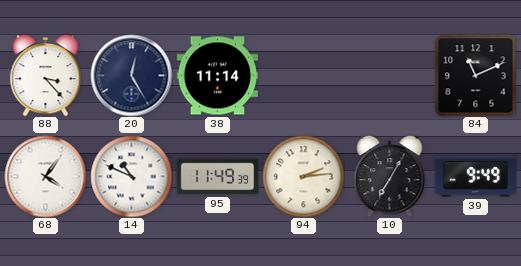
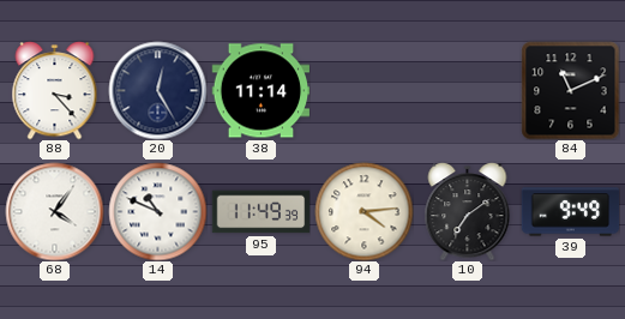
94: 2:14 -> 4:14 (363, 211)
10: 7:05 -> 7:09 (468, 211)
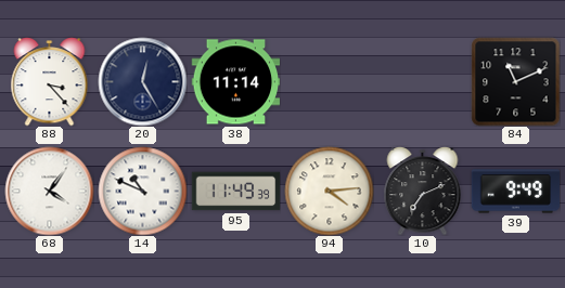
10: 7:09 -> 7:11 (423, 191)
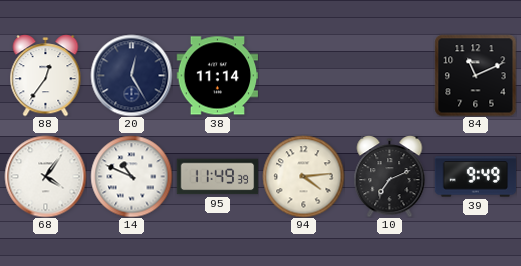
88: 3:23 -> 12:36 (46, 75)
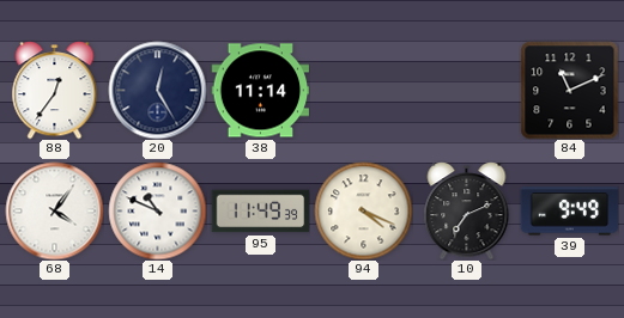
94: 4:14 -> 4:19 (363, 210)
